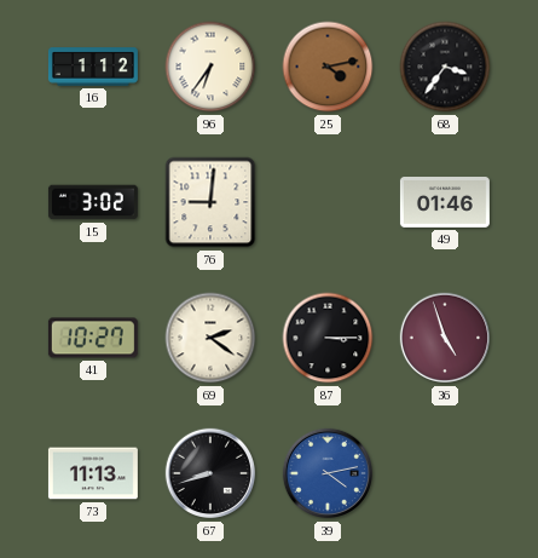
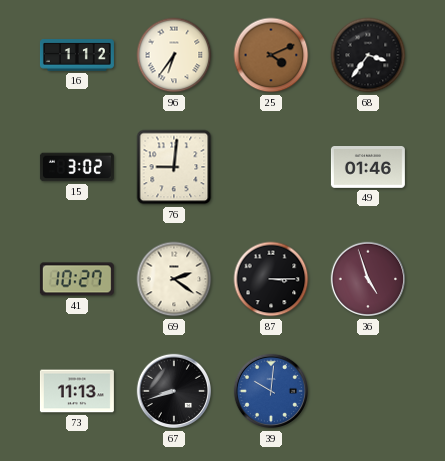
25: 4:13 -> 4:11 (271, 55)
39: 4:13 -> 10:01 (271, 391)
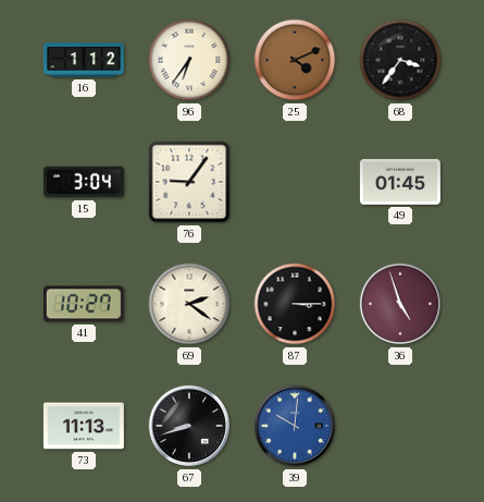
15: 3:02 -> 3:04 (84, 182)
76: 9:01 -> 9:06 (189, 182)
49: 01:46 -> 01:45 (400, 183)
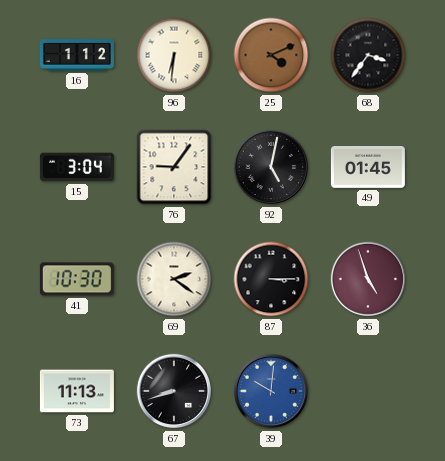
96: 6:36 -> 6:31 (174, 55)
92: none -> 5:02 (271, 167)
41: 10:27 -> 10:30 (77, 279)
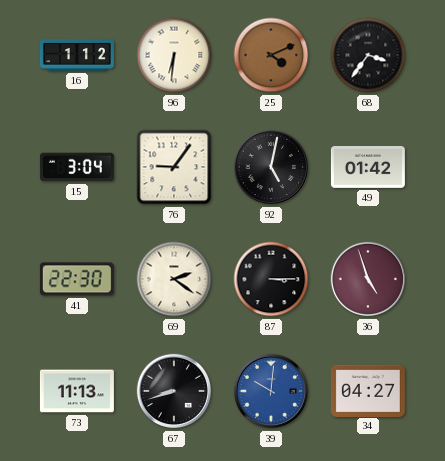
49: 01:45 -> 01:42 (368, 168)
41: 10:30 -> 22:30 (77, 279)
34: none -> 04:27 (368, 390)
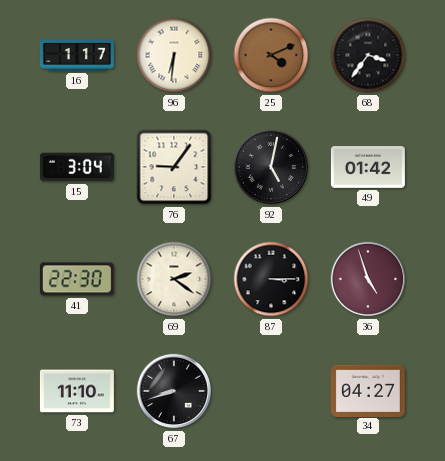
16: 1:12 -> 1:17 (77, 55)
73: 11:13 -> 11:10 (77, 391)
39: 10:01 -> none (271, 391)
